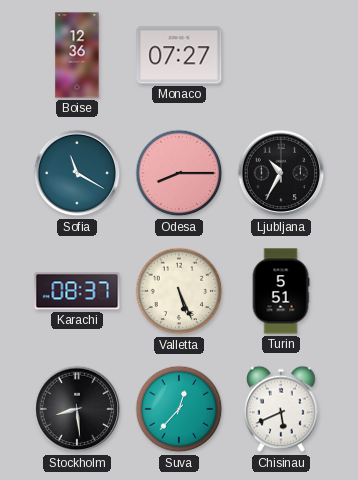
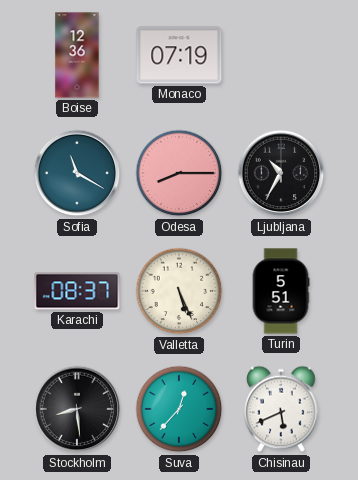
Monaco: 07:27 -> 07:19 (179, 55)
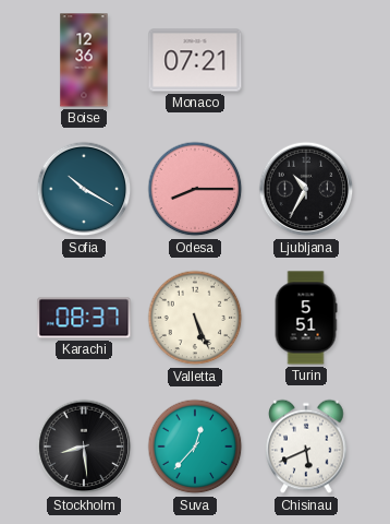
Monaco: 07:19 -> 07:21 (195, 60)
Sofia: 11:20 -> 10:20 (84, 189)
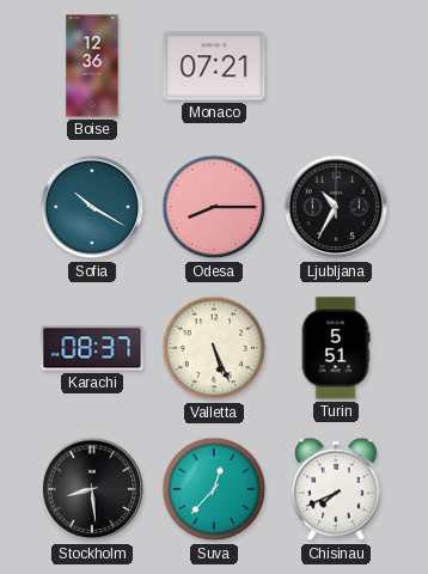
Chisinau: 5:41 -> 7:41 (336, 489)
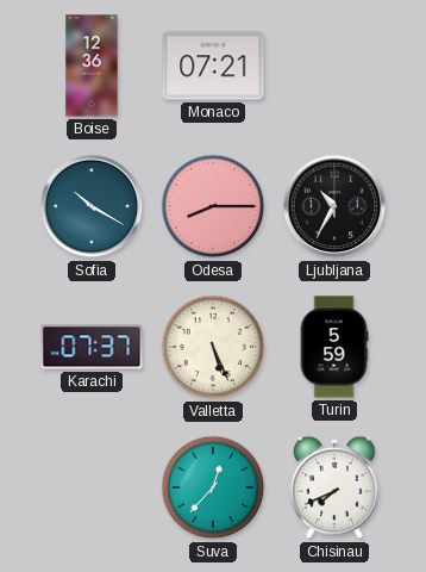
Karachi: 08:37 -> 07:37 (92, 347)
Turin: 5:51 -> 5:59 (334, 347)
Stockholm: 8:29 -> none (92, 489)
